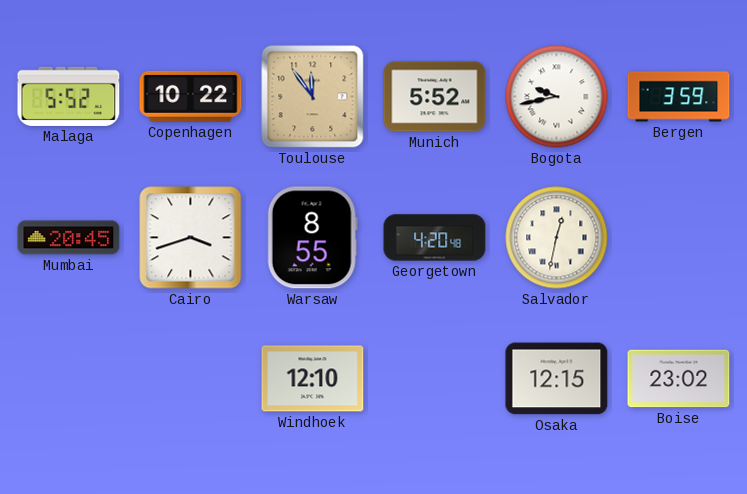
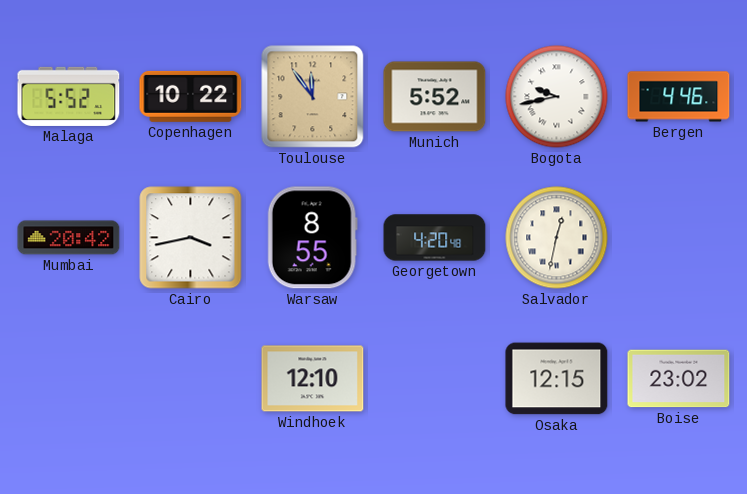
Bergen: 3:59 -> 4:46 (679, 97)
Mumbai: 20:45 -> 20:42 (69, 238)
Cairo: 3:42 -> 3:43 (191, 238)
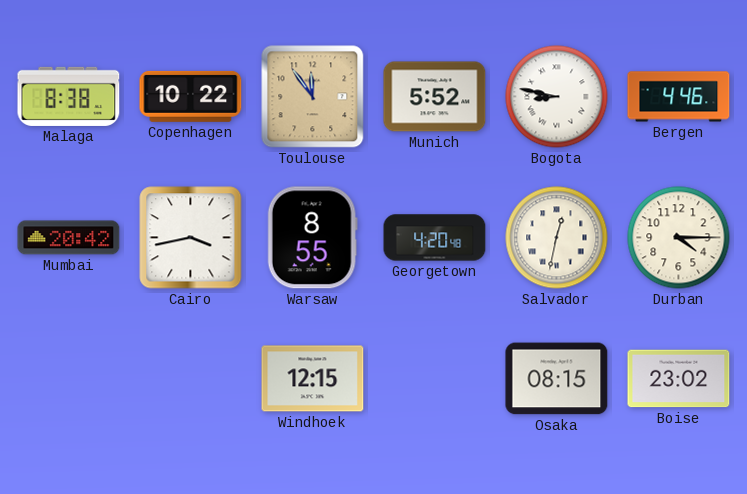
Malaga: 5:52 -> 8:38 (69, 96)
Bogota: 9:43 -> 8:47 (557, 97)
Durban: none -> 4:15 (679, 238)
Windhoek: 12:10 -> 12:15 (313, 379)
Osaka: 12:15 -> 08:15 (557, 379)
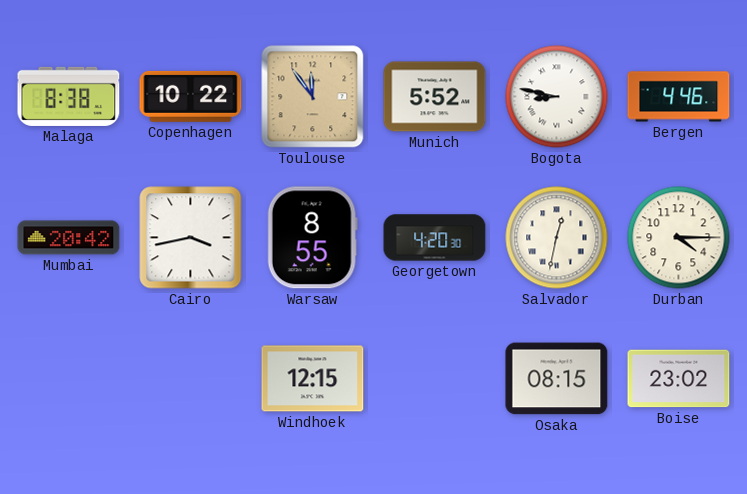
Georgetown: 4:20:48 -> 4:20:30 (435, 238)
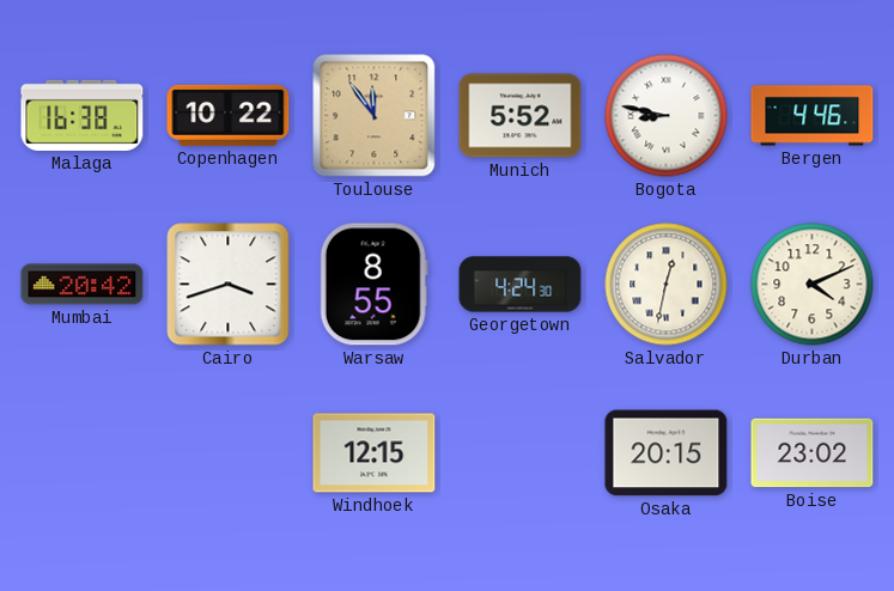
Malaga: 8:38 -> 16:38 (83, 115)
Cairo: 3:43 -> 3:42 (229, 285)
Georgetown: 4:20 -> 4:24 (521, 285)
Durban: 4:15 -> 4:11 (813, 285)
Osaka: 08:15 -> 20:15 (667, 453)
